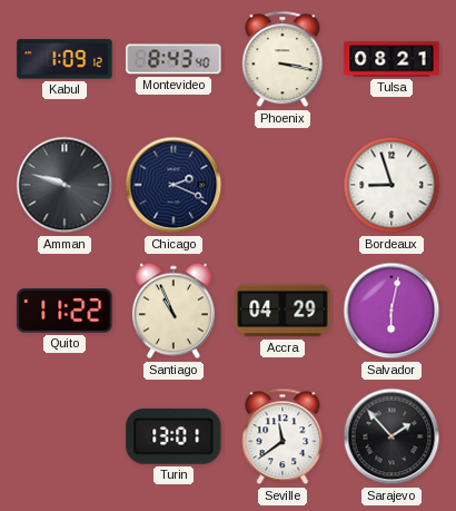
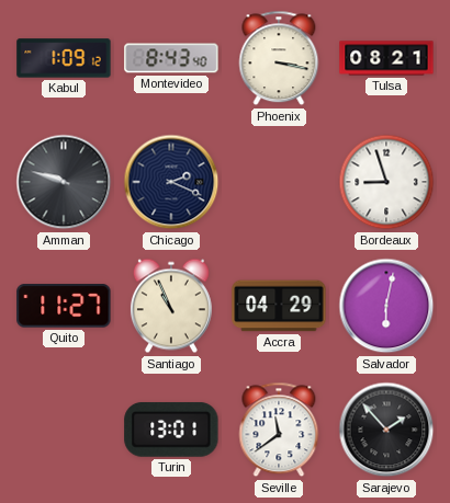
Quito: 11:22 -> 11:27 (64, 306)
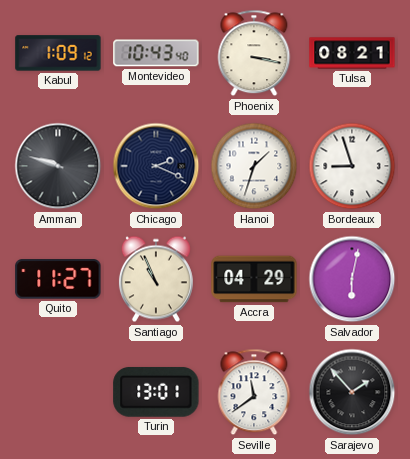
Montevideo: 8:43 -> 10:43 (156, 53)
Hanoi: none -> 1:33 (254, 166)
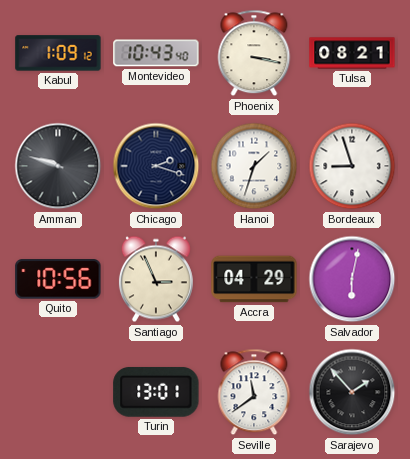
Chicago: 2:19 -> 2:18 (156, 166)
Quito: 11:27 -> 10:56 (58, 279)
Santiago: 10:56 -> 2:56 (156, 279)
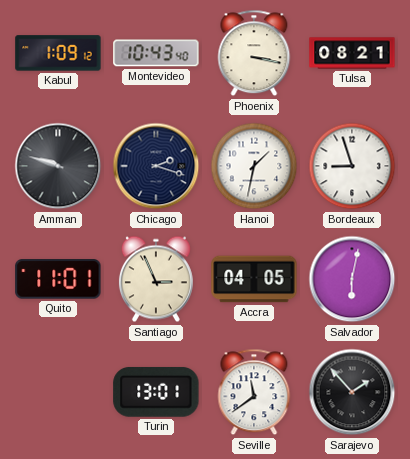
Hanoi: 1:33 -> 1:32 (254, 166)
Quito: 10:56 -> 11:01 (58, 279)
Accra: 04:29 -> 04:05 (254, 279)
